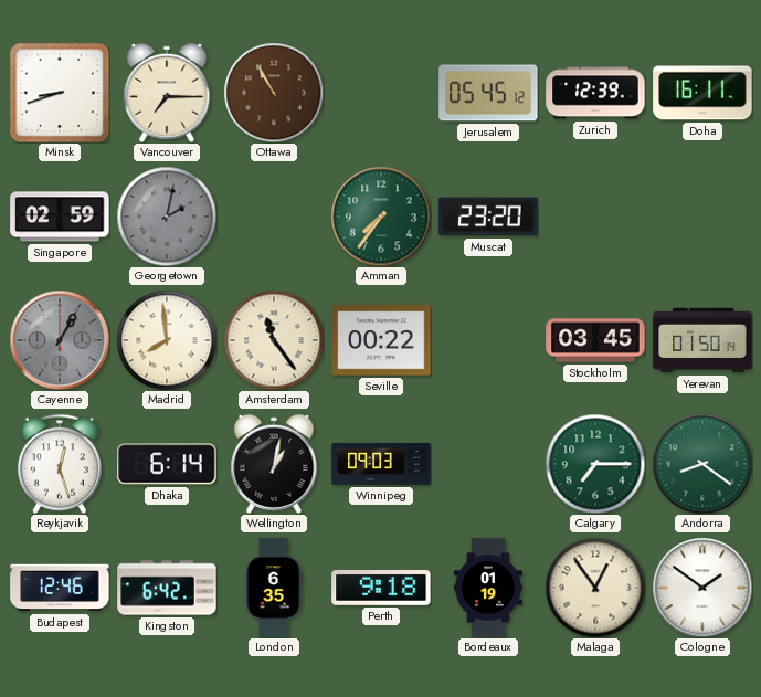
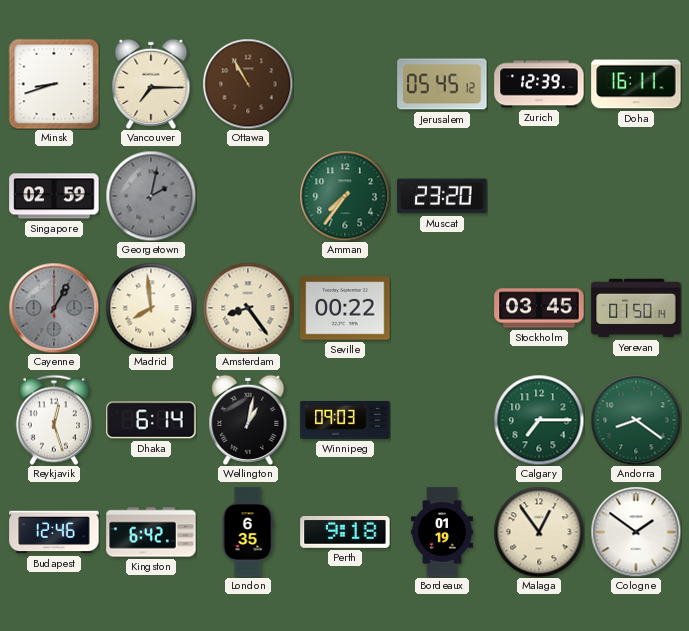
Amsterdam: 11:24 -> 8:24 (248, 308)
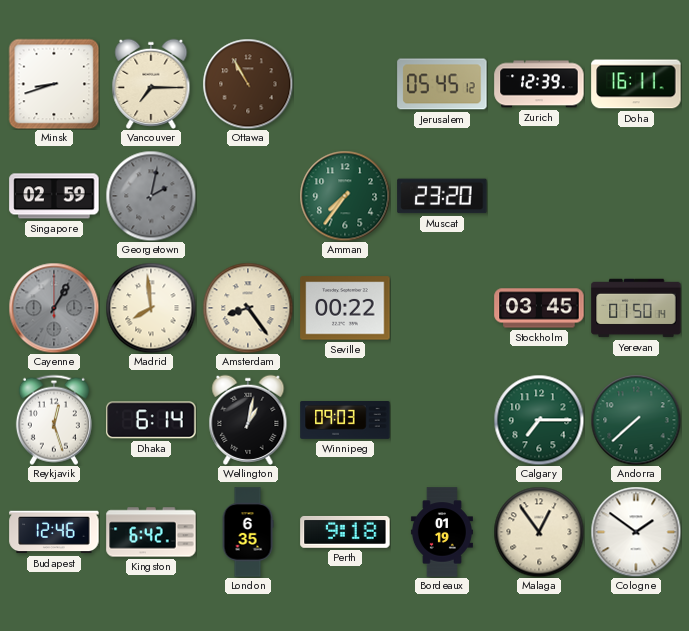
Andorra: 8:21 -> 7:38 (636, 420)
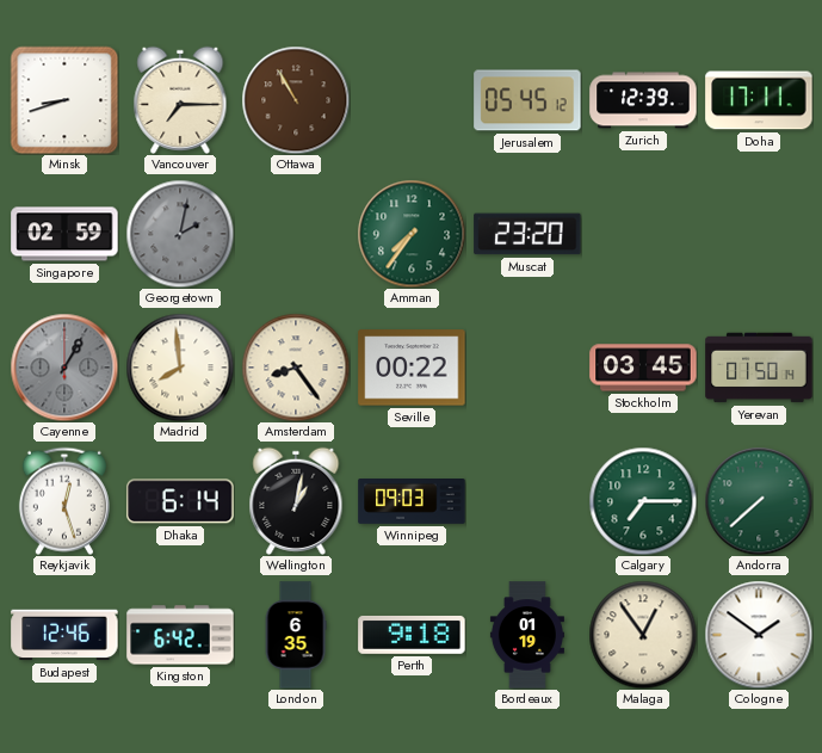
Doha: 16:11 -> 17:11 (759, 100)
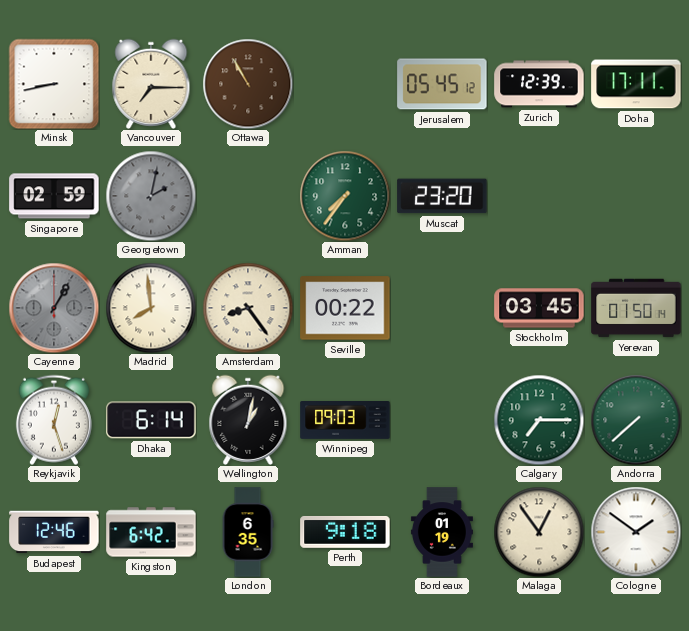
Minsk: 8:42 -> 8:43 (54, 84)
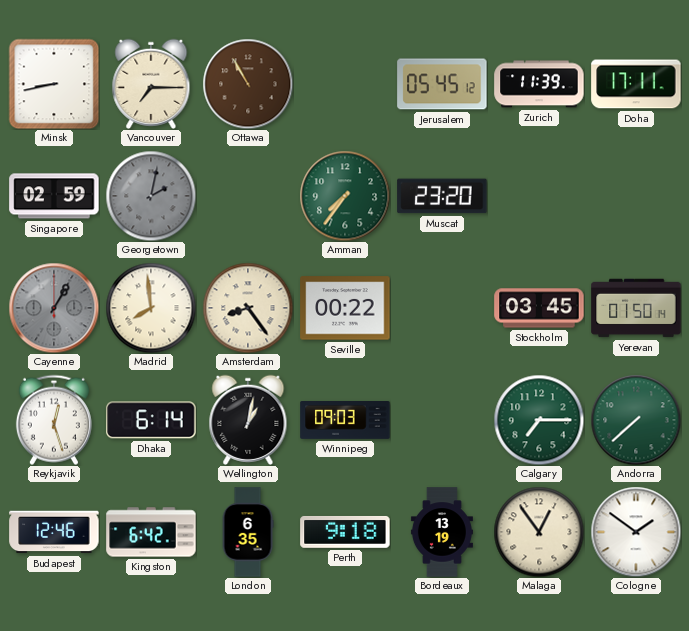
Zurich: 12:39 -> 11:39 (539, 84)
Bordeaux: 01:19 -> 13:19 (442, 532)
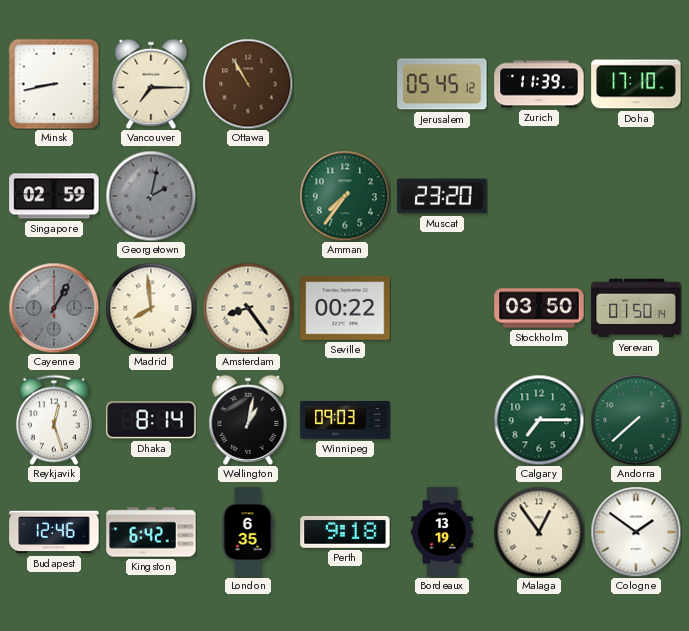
Doha: 17:11 -> 17:10 (636, 84)
Stockholm: 03:45 -> 03:50 (539, 308)
Dhaka: 6:14 -> 8:14 (151, 420)
